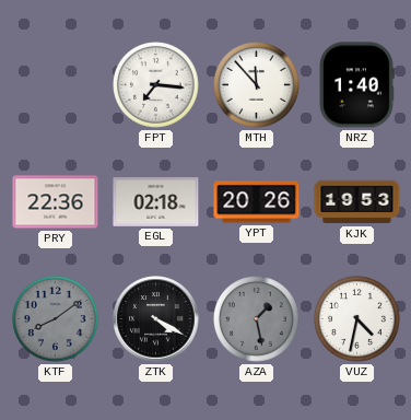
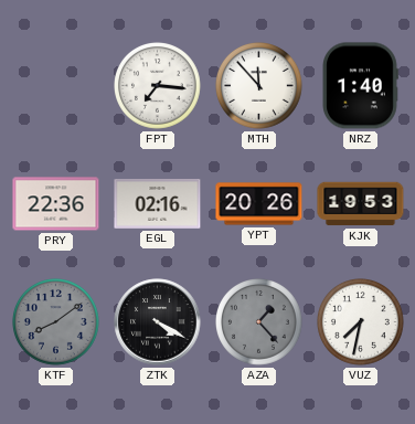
EGL: 02:18 -> 02:16 (158, 204)
AZA: 1:28 -> 1:23 (259, 322)
VUZ: 4:32 -> 7:32 (361, 322)
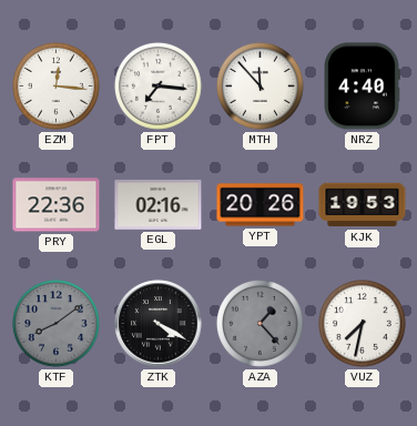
EZM: none -> 12:16 (57, 87)
NRZ: 1:40 -> 4:40 (363, 87)
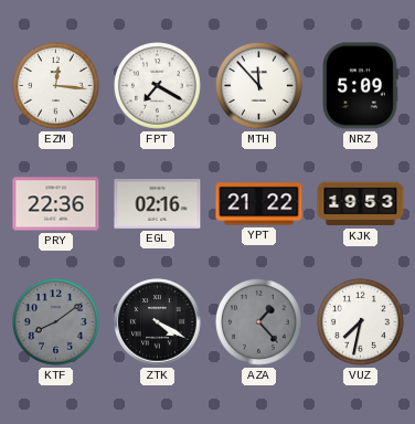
FPT: 7:16 -> 7:20 (158, 86)
NRZ: 4:40 -> 5:09 (361, 86)
YPT: 20:26 -> 21:22 (259, 204)
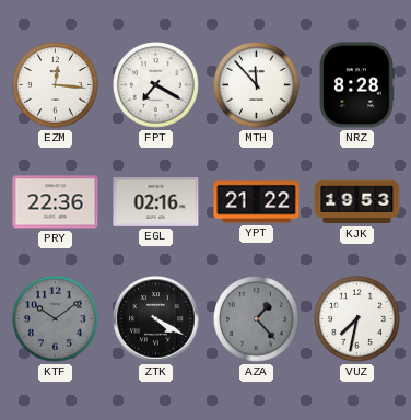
NRZ: 5:09 -> 8:28 (357, 85)
KTF: 8:09 -> 10:09 (56, 319)
